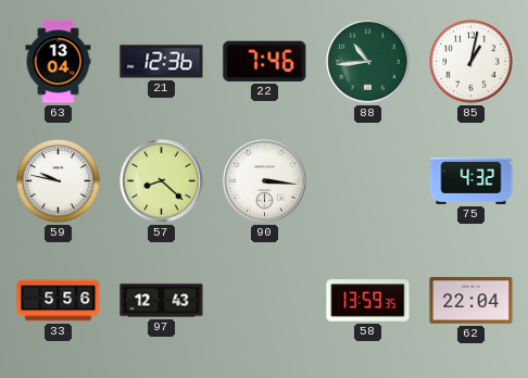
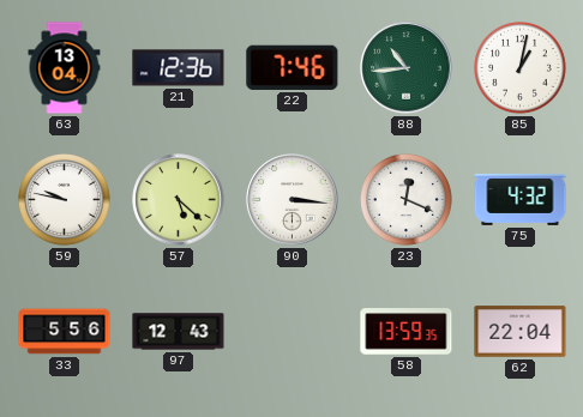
57: 8:22 -> 5:22 (179, 200)
23: none -> 12:19 (407, 200)
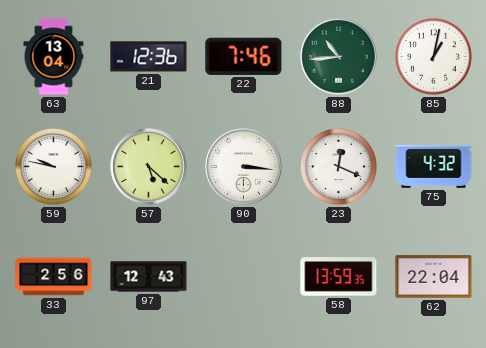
33: 5:56 -> 2:56 (54, 277)
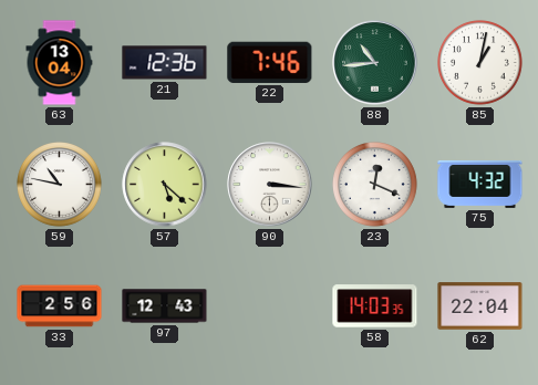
59: 9:47 -> 10:47 (60, 185)
58: 13:59 -> 14:03 (375, 306)
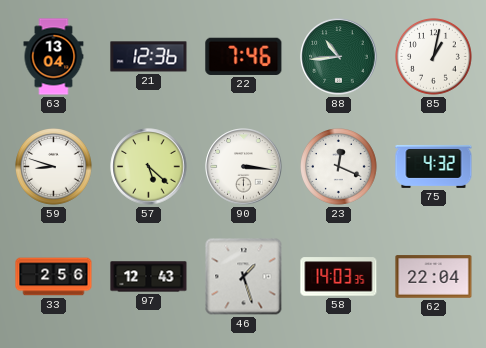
59: 10:47 -> 8:48 (54, 167)
46: none -> 1:27 (244, 277)
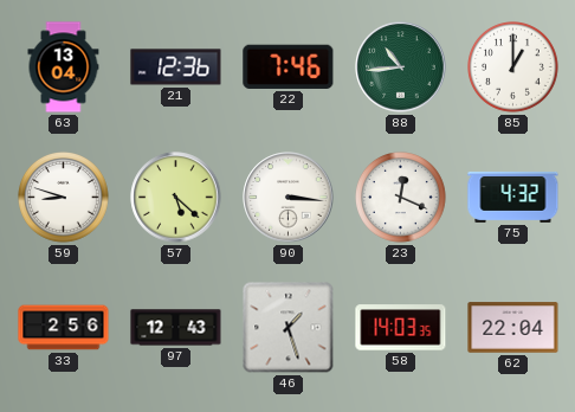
85: 1:02 -> 1:00 (513, 67)
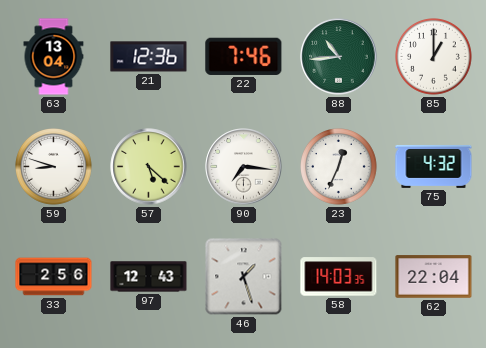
90: 3:16 -> 7:16 (244, 167)
23: 12:19 -> 12:34 (339, 167)
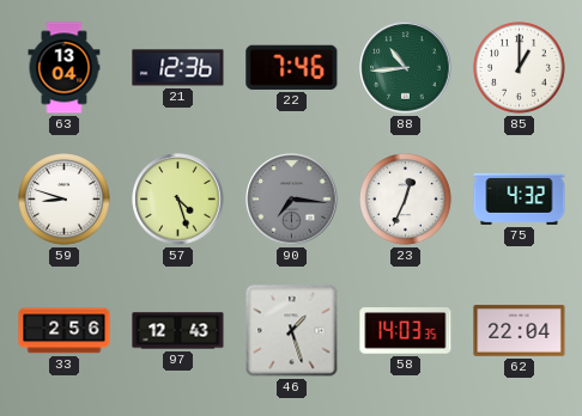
57: 5:22 -> 4:27 (178, 200)
90 dial: white -> grey (292, 200)
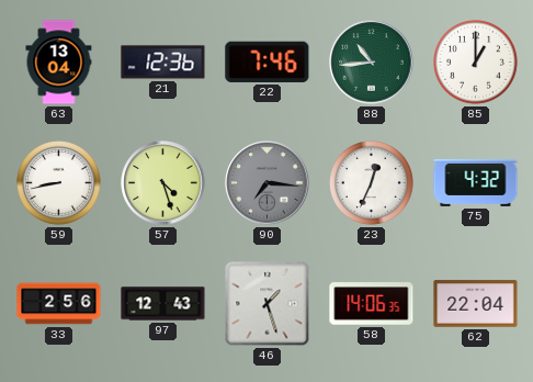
59: 8:48 -> 8:43 (59, 183)
58: 14:03 -> 14:06 (372, 304)
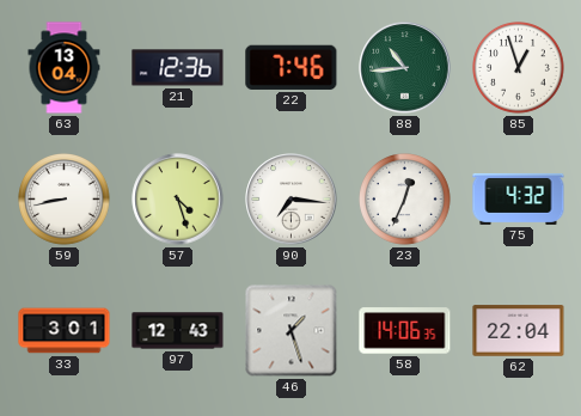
85: 1:00 -> 12:57 (519, 68)
90 dial: grey -> white (292, 200)
33: 2:56 -> 3:01 (65, 331)
